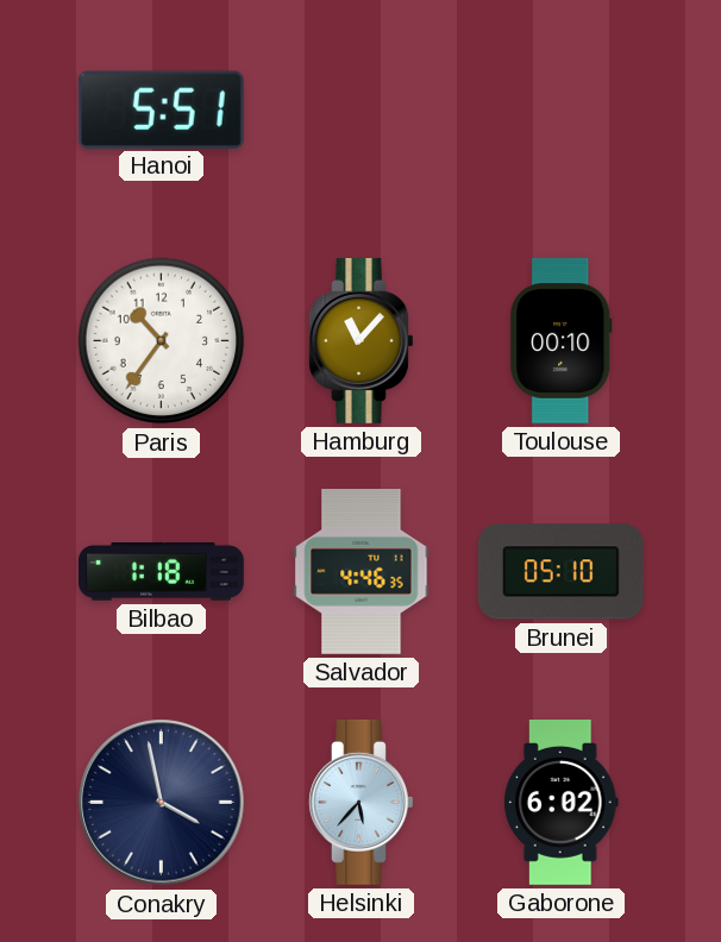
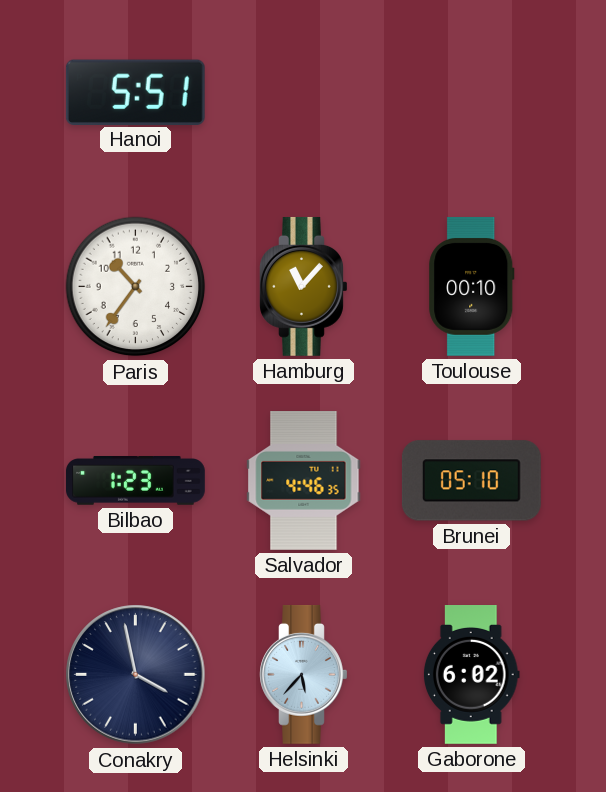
Bilbao: 1:18 -> 1:23 (136, 481)
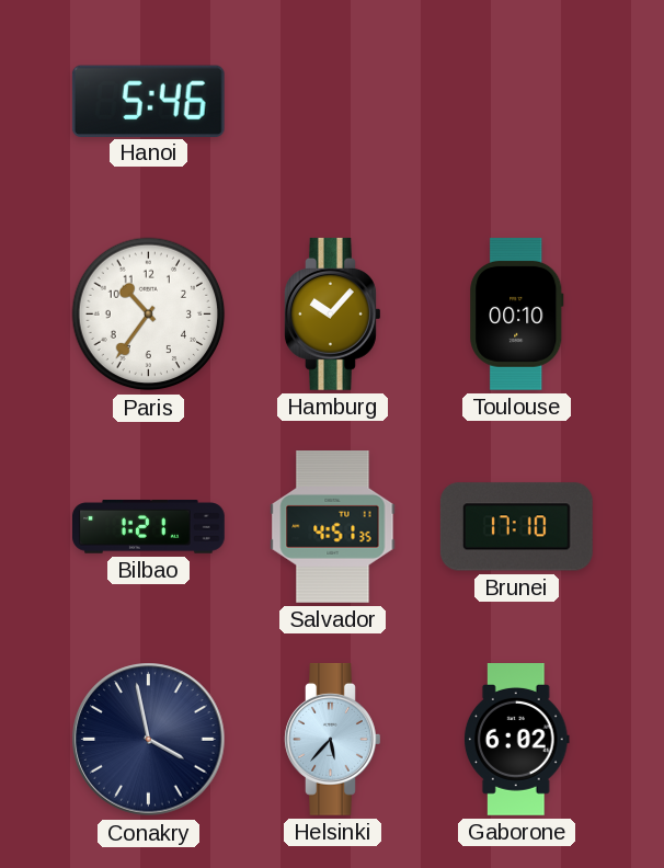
Hanoi: 5:51 -> 5:46 (148, 101)
Hamburg: 11:07 -> 10:07 (333, 313)
Bilbao: 1:23 -> 1:21 (149, 527)
Salvador: 4:46 -> 4:51 (333, 527)
Brunei: 05:10 -> 17:10 (516, 527)
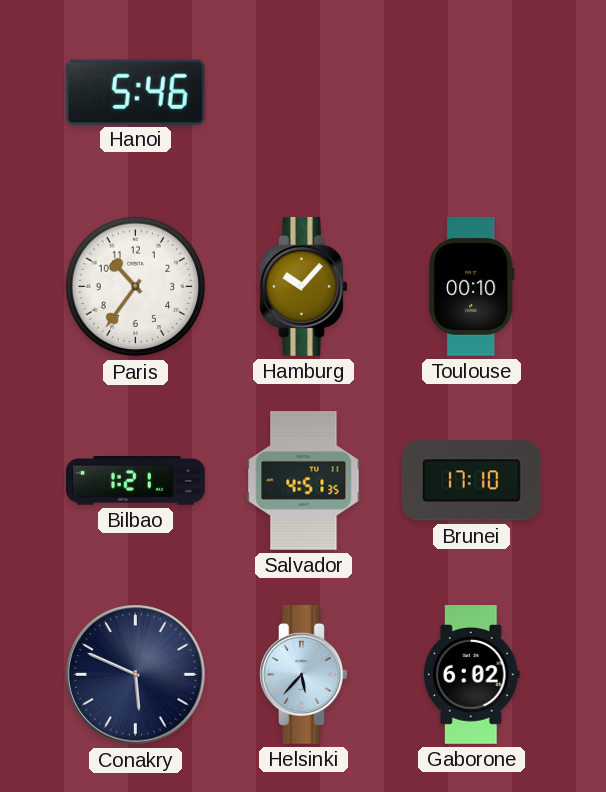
Conakry: 3:58 -> 5:49 (136, 675)
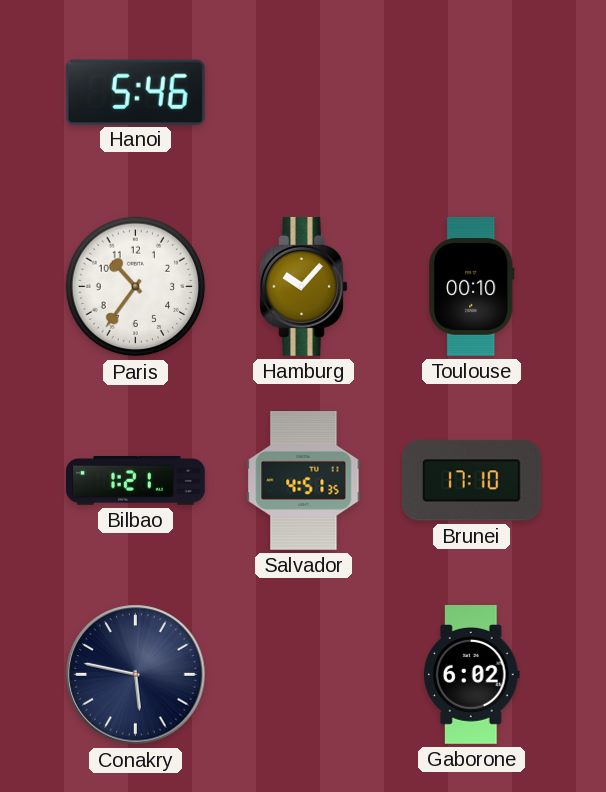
Conakry: 5:49 -> 5:47 (136, 675)
Helsinki: 5:37 -> none (304, 674)
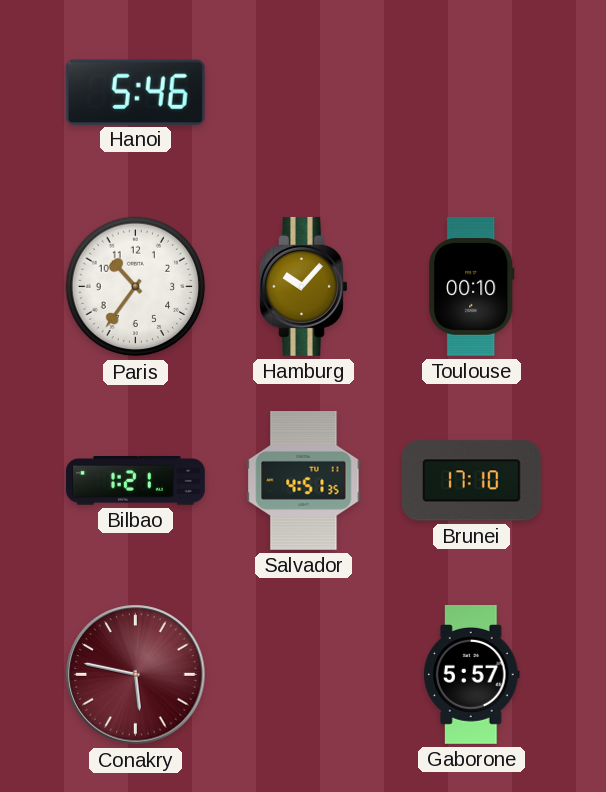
Conakry dial: navy -> burgundy (136, 675)
Gaborone: 6:02 -> 5:57 (471, 675)
